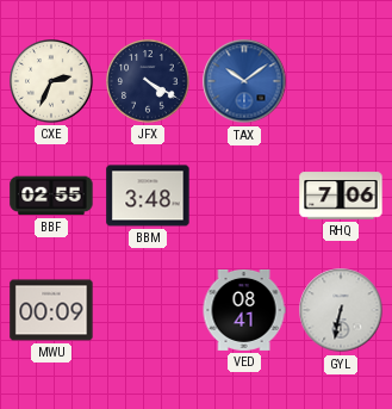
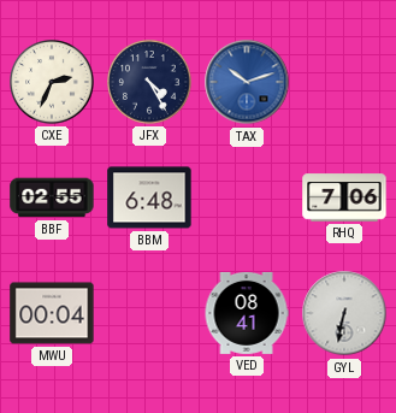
JFX: 4:20 -> 4:25 (150, 83)
TAX: 10:09 -> 10:12 (247, 82)
BBM: 3:48 -> 6:48 (149, 197)
MWU: 00:09 -> 00:04 (52, 313)
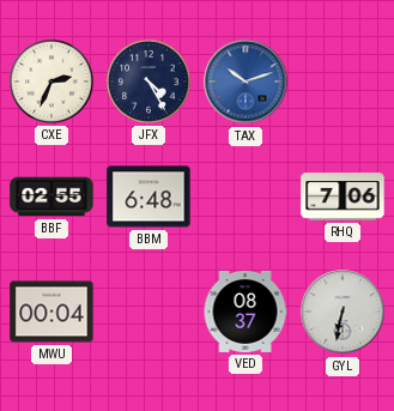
VED: 08:41 -> 08:37 (246, 312)
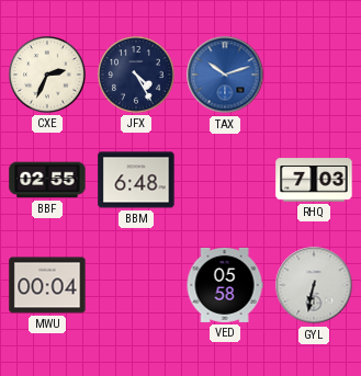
RHQ: 7:06 -> 7:03 (314, 180)
VED: 08:37 -> 05:58 (225, 285)
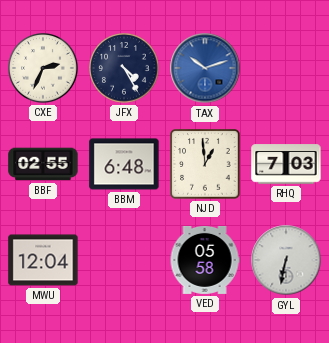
NJD: none -> 12:59 (205, 164)
MWU: 00:04 -> 12:04 (43, 260)
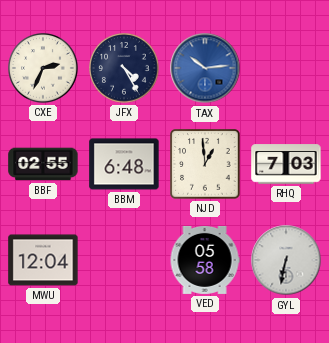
TAX: 10:12 -> 10:14 (205, 68)
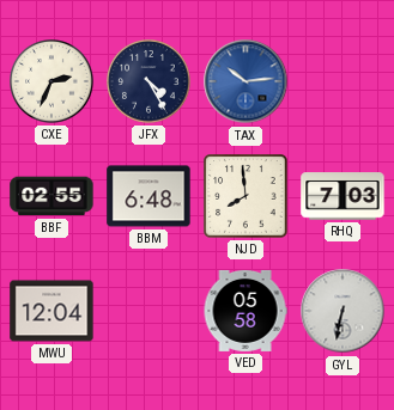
NJD: 12:59 -> 7:59 (246, 196)
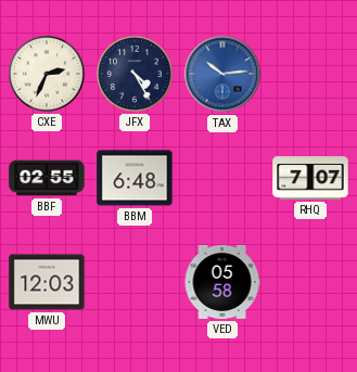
NJD: 7:59 -> none (246, 196)
RHQ: 7:03 -> 7:07 (310, 178)
MWU: 12:04 -> 12:03 (47, 282)
GYL: 6:32 -> none (343, 311)
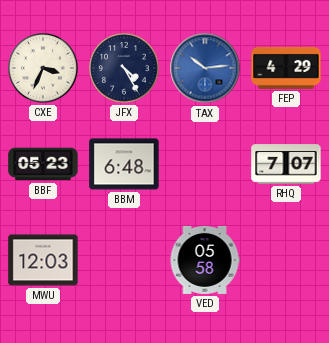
CXE: 2:34 -> 3:34 (44, 69)
FEP: none -> 4:29 (286, 68)
BBF: 02:55 -> 05:23 (43, 164)
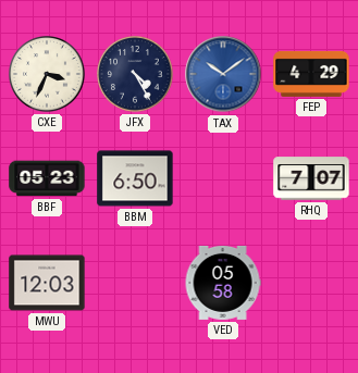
TAX: 10:14 -> 10:09 (223, 74)
BBM: 6:48 -> 6:50 (135, 178)
